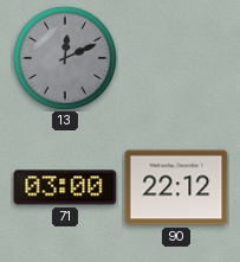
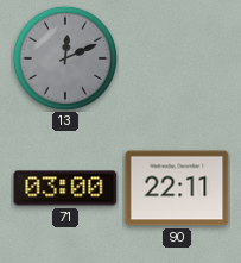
90: 22:12 -> 22:11 (177, 188)
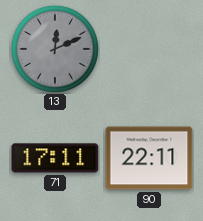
71: 03:00 -> 17:11 (55, 158)
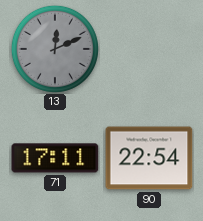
90: 22:11 -> 22:54 (149, 158)
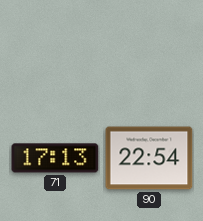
13: 12:11 -> none (55, 49)
71: 17:11 -> 17:13 (55, 158)
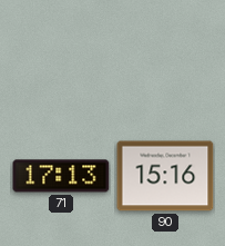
90: 22:54 -> 15:16 (165, 176)
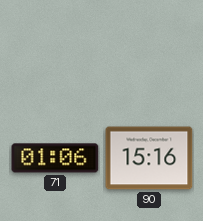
71: 17:13 -> 01:06 (55, 158)
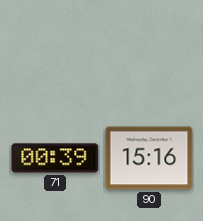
71: 01:06 -> 00:39 (55, 158)
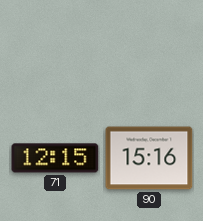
71: 00:39 -> 12:15 (55, 158)
